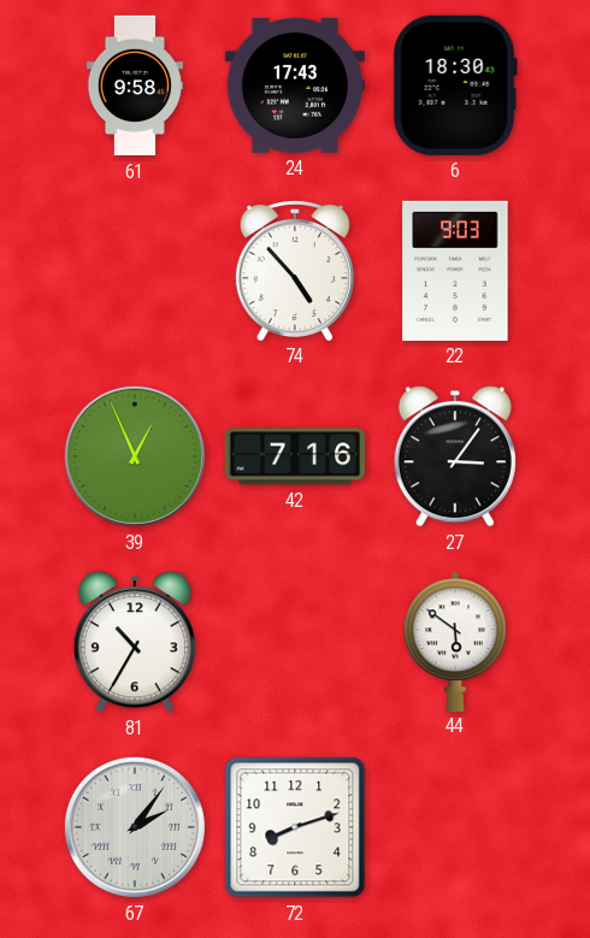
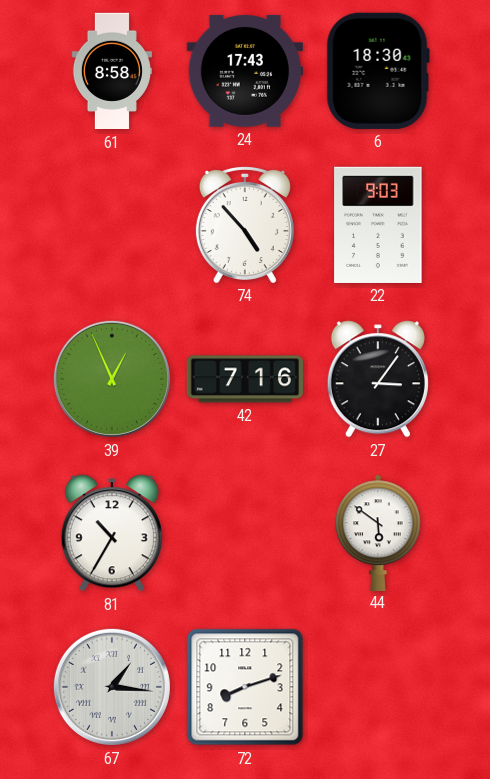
61: 9:58 -> 8:58 (112, 71)
67: 2:06 -> 1:16 (112, 687)
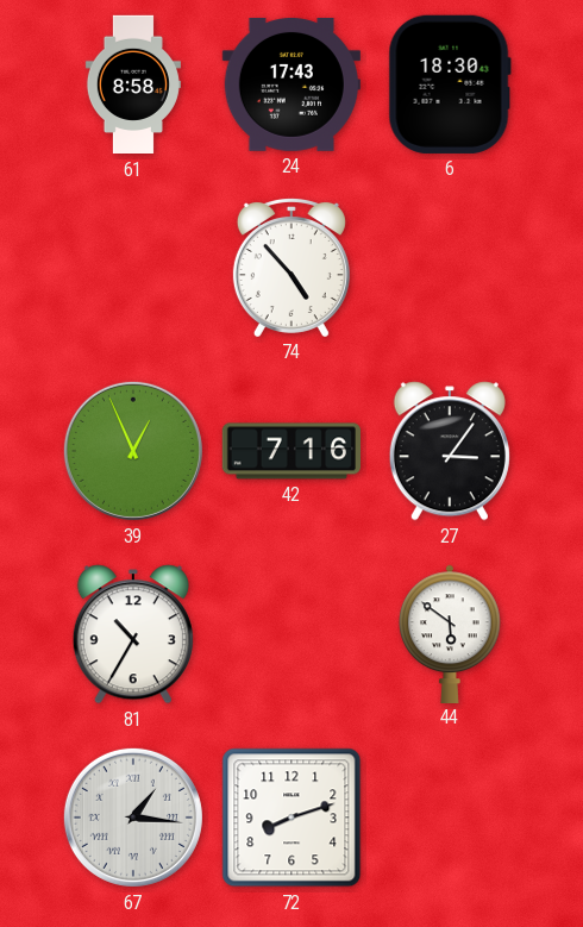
22: 9:03 -> none (378, 225)
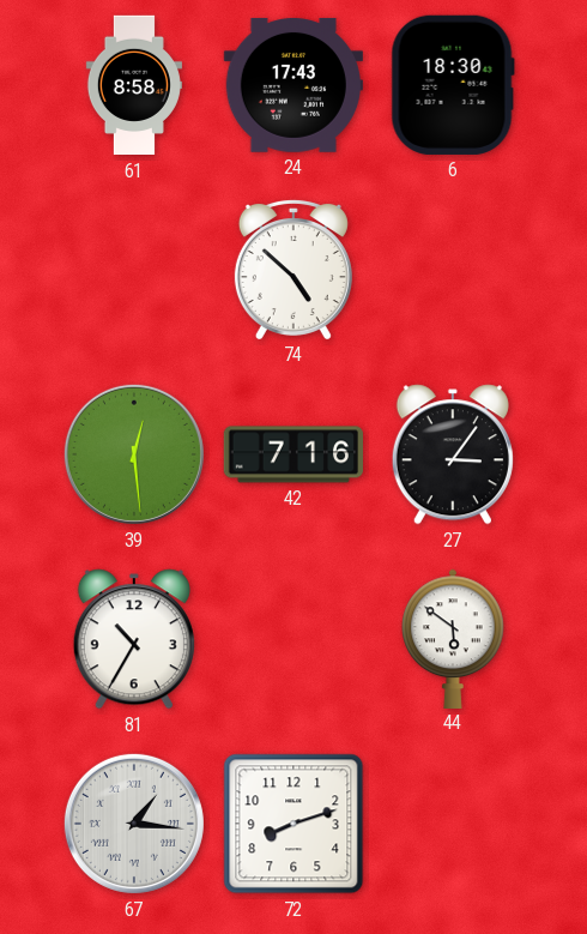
74: 4:53 -> 4:52 (293, 269)
39: 12:56 -> 12:29 (134, 454)
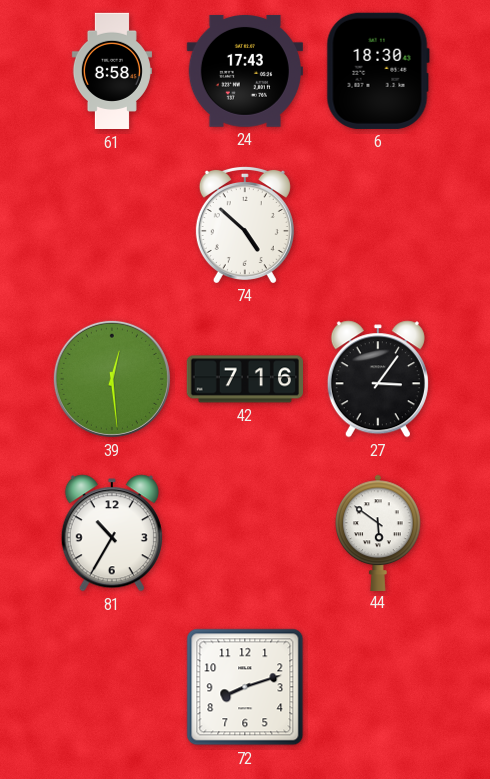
67: 1:16 -> none (134, 824)
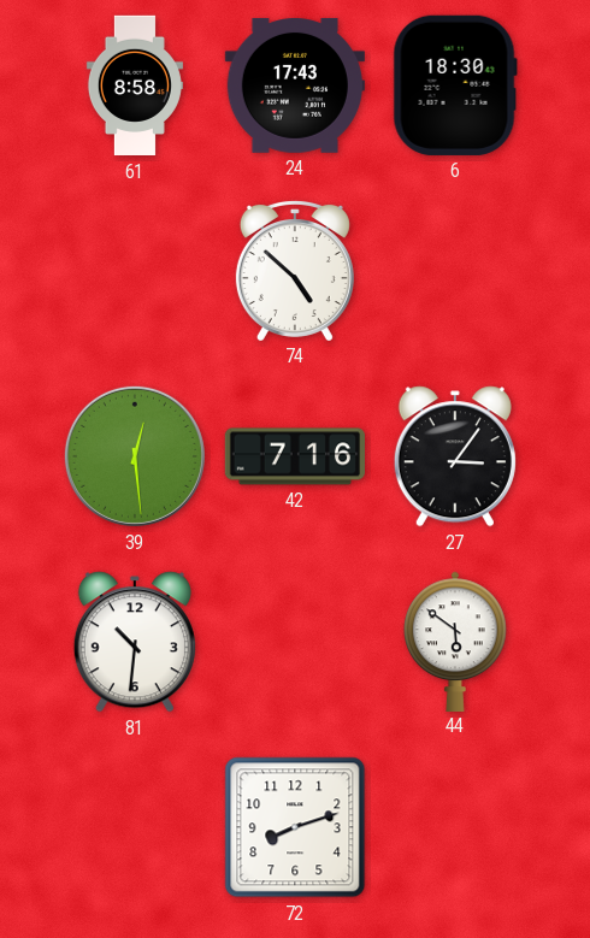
81: 10:35 -> 10:31 (135, 642)
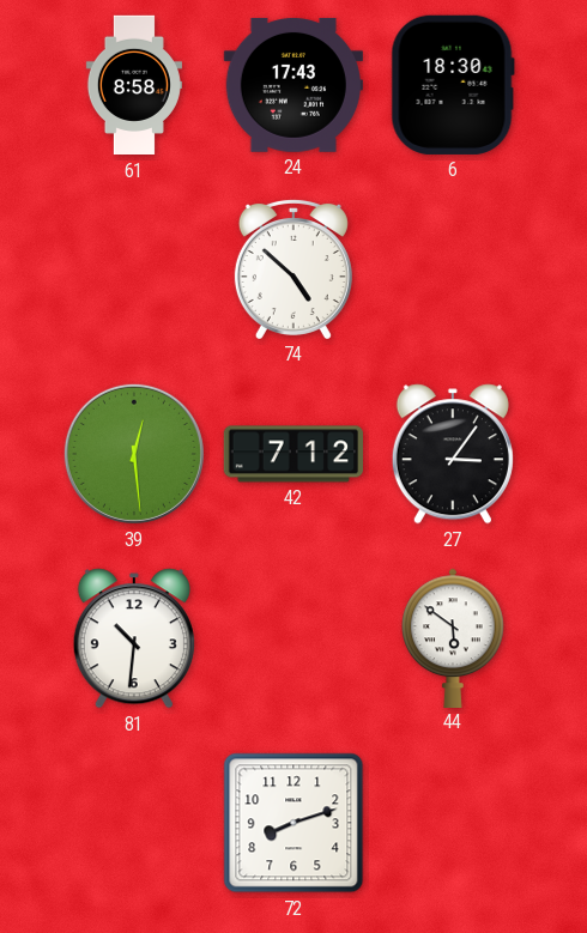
42: 7:16 -> 7:12 (292, 454)
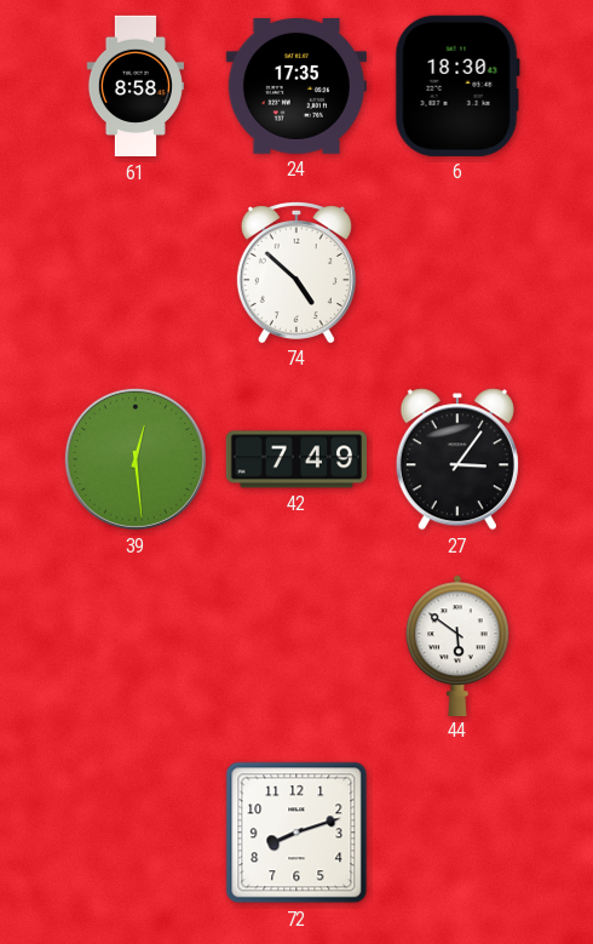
24: 17:43 -> 17:35 (296, 86)
42: 7:12 -> 7:49 (295, 459)
81: 10:31 -> none (134, 638)
